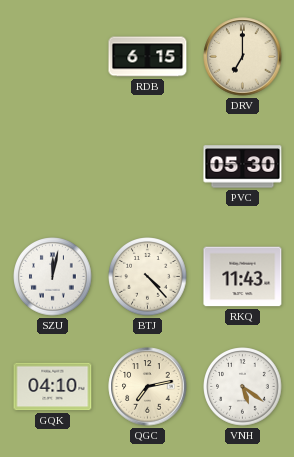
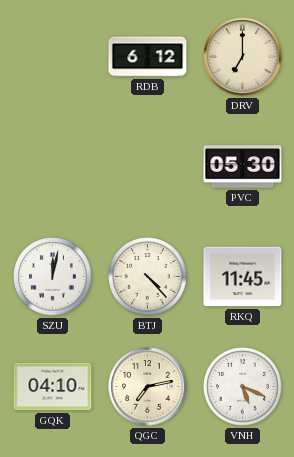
RDB: 6:15 -> 6:12 (148, 57)
RKQ: 11:43 -> 11:45 (243, 277)
VNH: 5:21 -> 5:19 (243, 387)
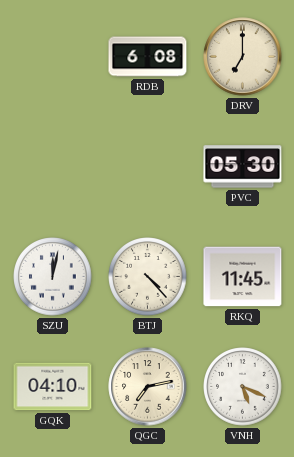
RDB: 6:12 -> 6:08 (148, 57)
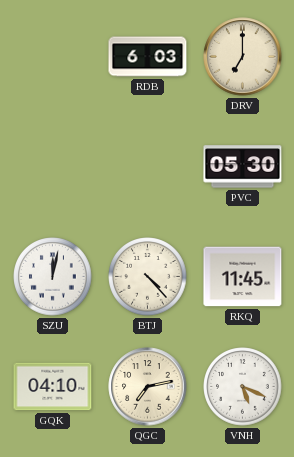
RDB: 6:08 -> 6:03 (148, 57)
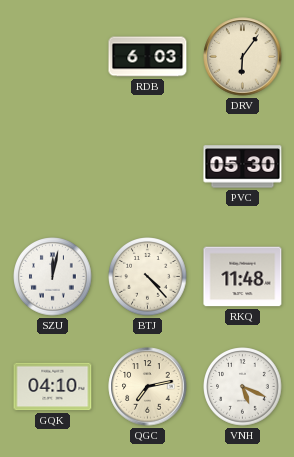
DRV: 7:00 -> 6:06 (243, 57)
RKQ: 11:45 -> 11:48 (243, 277)
